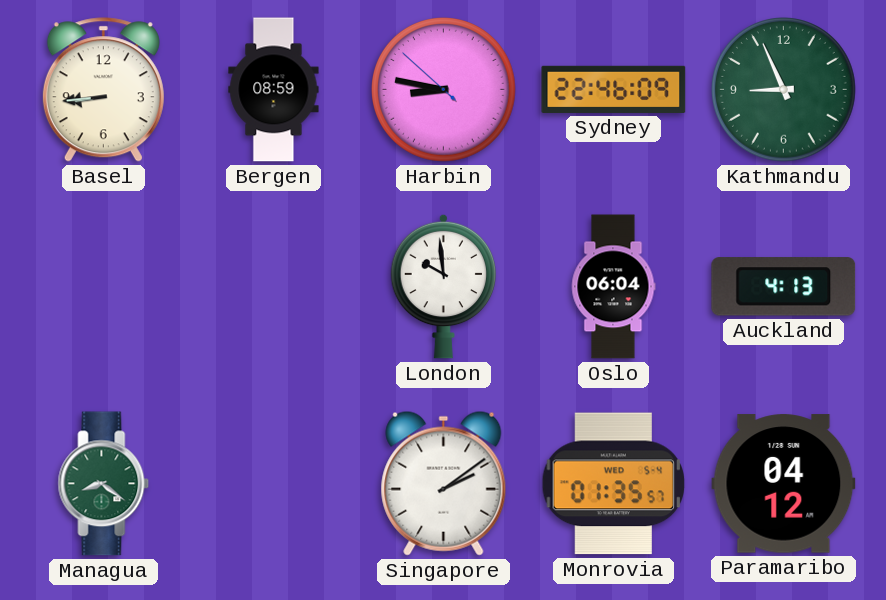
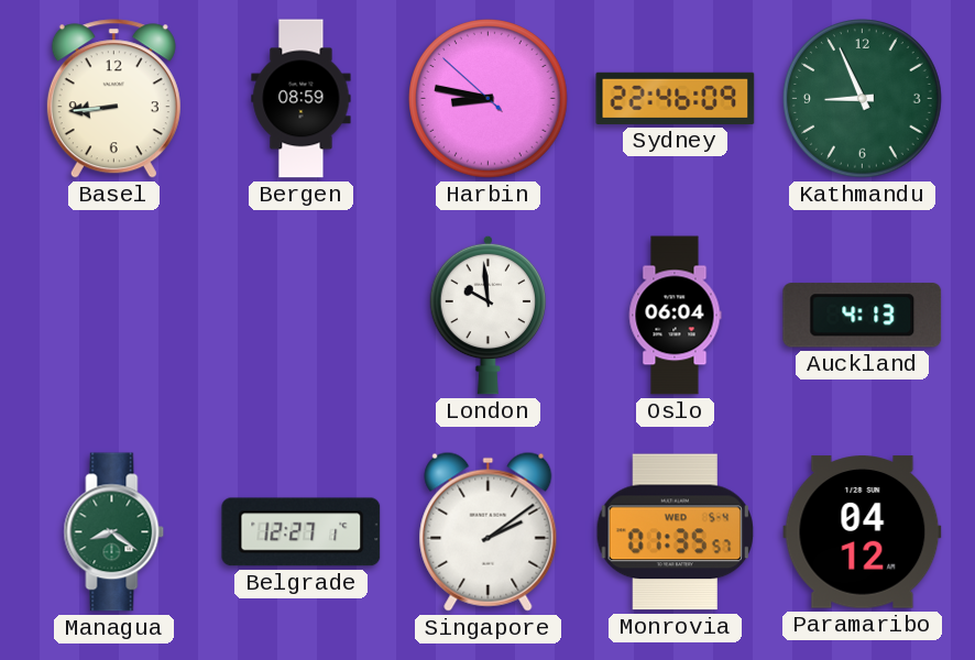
Belgrade: none -> 12:27 (302, 532)
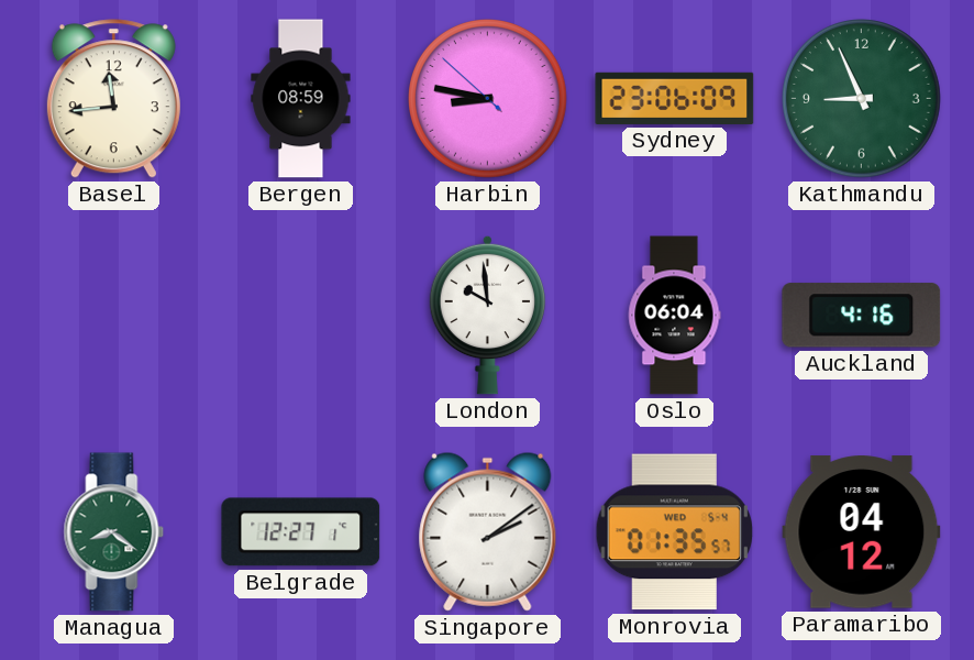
Basel: 8:44 -> 11:44 (113, 99)
Sydney: 22:46 -> 23:06 (675, 98)
Auckland: 4:13 -> 4:16 (862, 316)
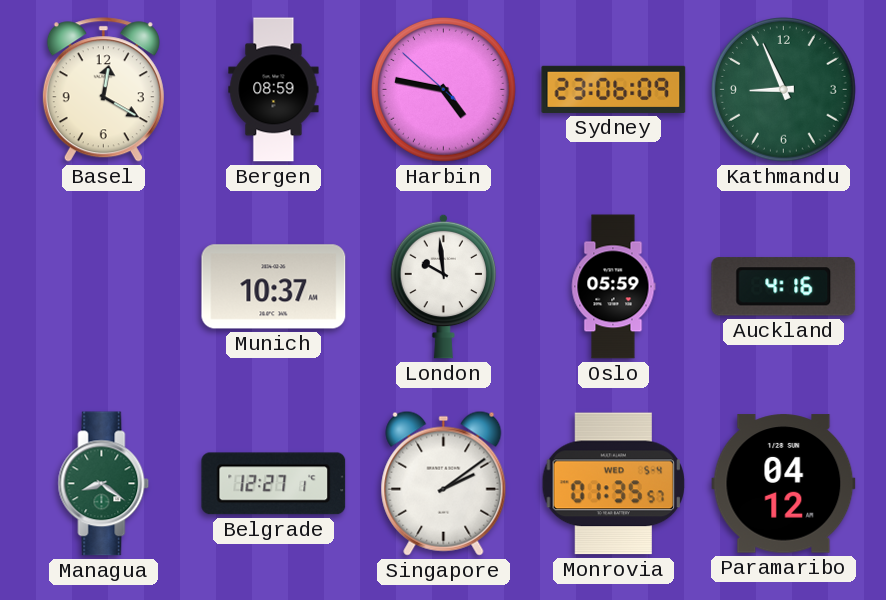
Basel: 11:44 -> 12:20 (103, 90)
Harbin: 8:46 -> 4:46 (444, 90)
Munich: none -> 10:37 (274, 287)
Oslo: 06:04 -> 05:59 (613, 287)
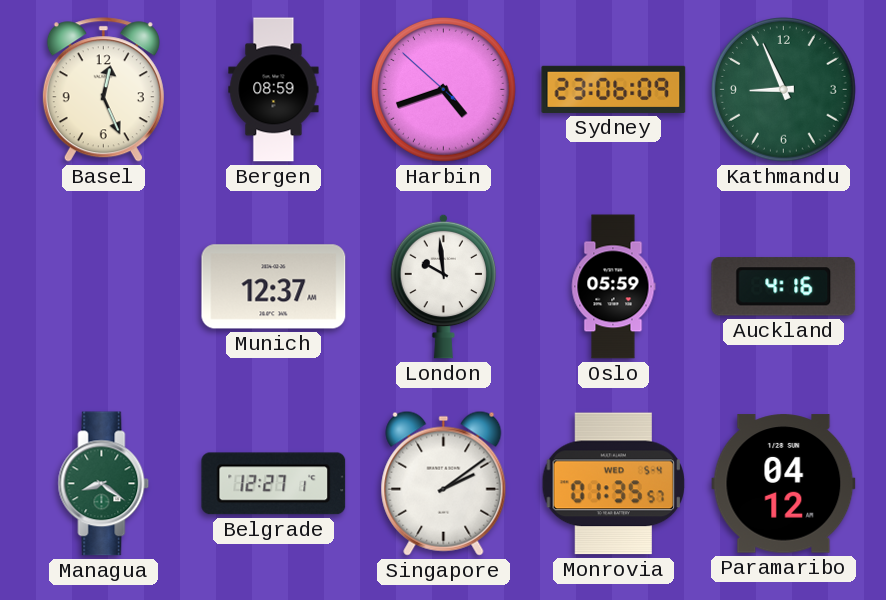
Basel: 12:20 -> 12:26 (103, 90)
Harbin: 4:46 -> 4:41 (444, 90)
Munich: 10:37 -> 12:37 (274, 287)
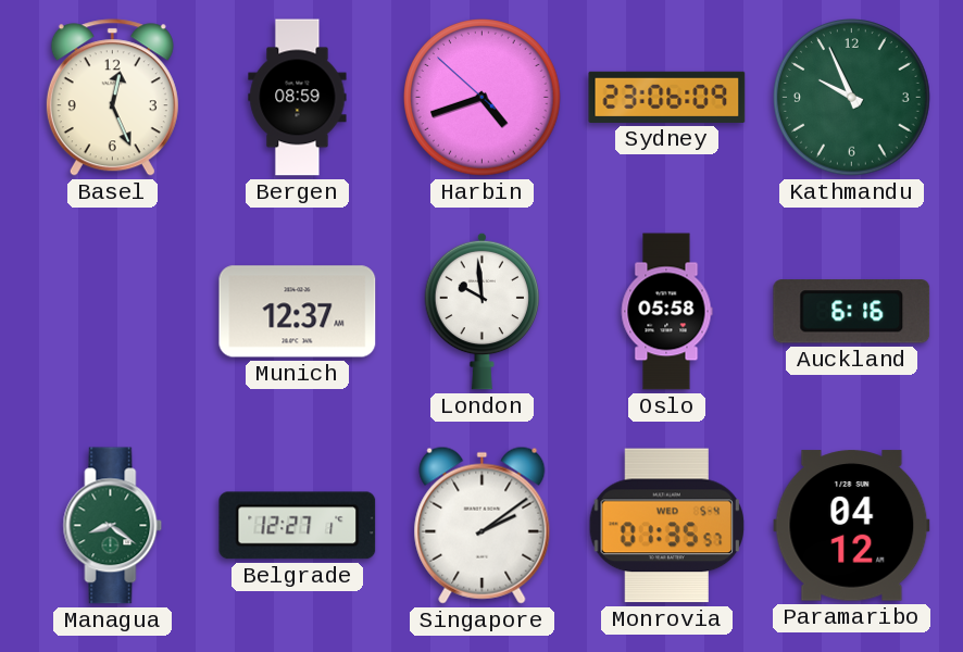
Kathmandu: 8:56 -> 9:56 (852, 98)
Oslo: 05:59 -> 05:58 (666, 312)
Auckland: 4:16 -> 6:16 (852, 312)
